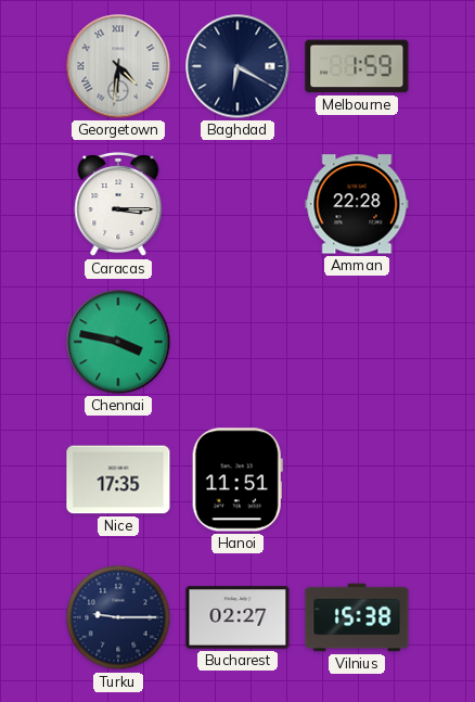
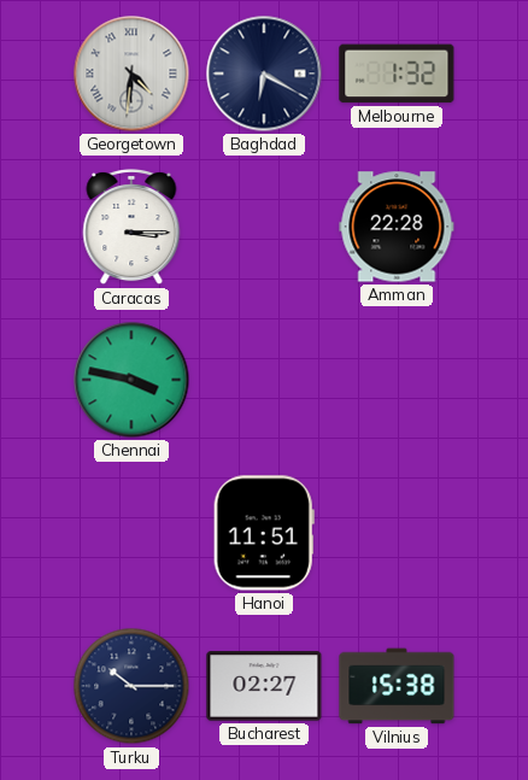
Melbourne: 1:59 -> 1:32 (397, 74)
Nice: 17:35 -> none (118, 480)
Turku: 9:15 -> 10:15 (131, 686)
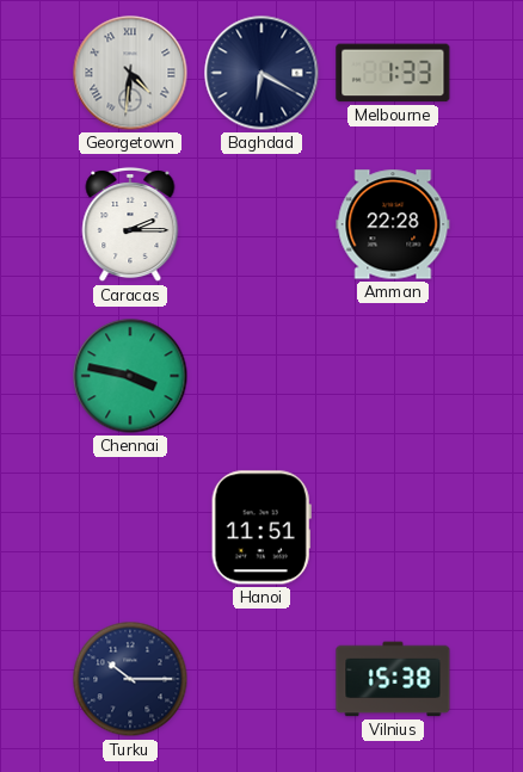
Melbourne: 1:32 -> 1:33 (393, 73)
Caracas: 3:15 -> 2:15 (130, 224)
Bucharest: 02:27 -> none (264, 686)
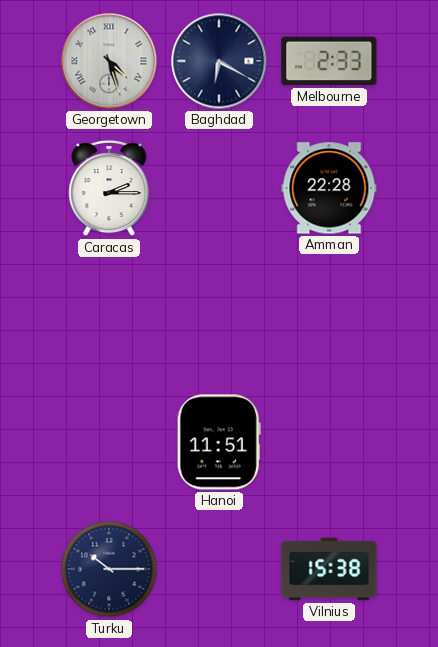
Georgetown: 4:31 -> 4:27 (109, 61)
Melbourne: 1:33 -> 2:33 (329, 61)
Chennai: 3:47 -> none (130, 376)
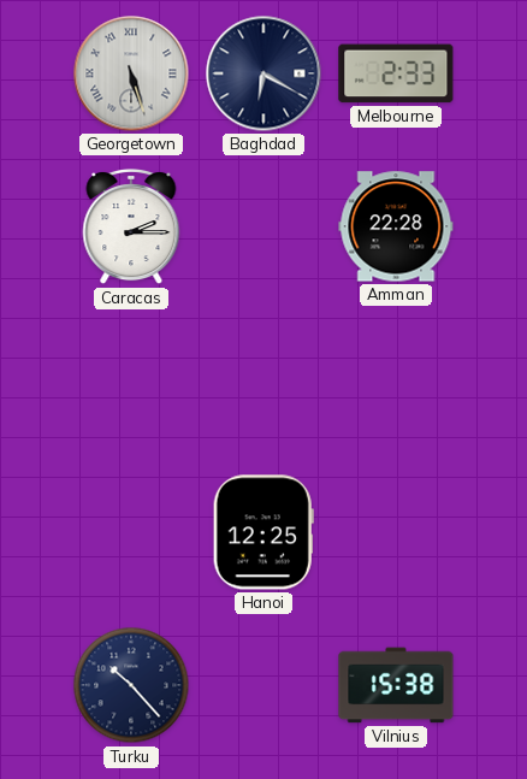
Georgetown: 4:27 -> 5:27 (131, 73)
Hanoi: 11:51 -> 12:25 (263, 532)
Turku: 10:15 -> 10:23 (131, 685)
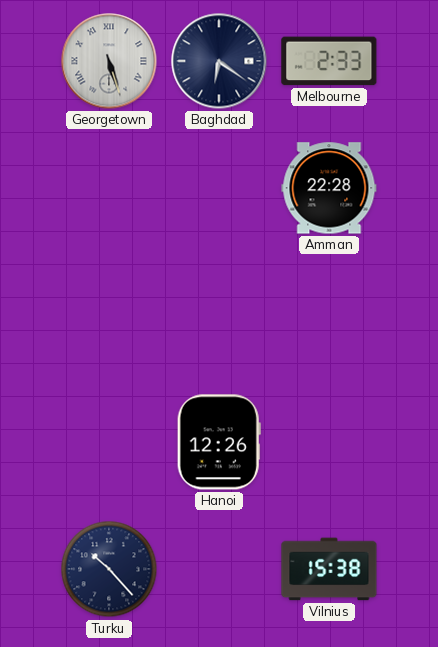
Baghdad: 6:20 -> 6:21 (219, 61)
Caracas: 2:15 -> none (131, 226)
Hanoi: 12:25 -> 12:26 (219, 442)
